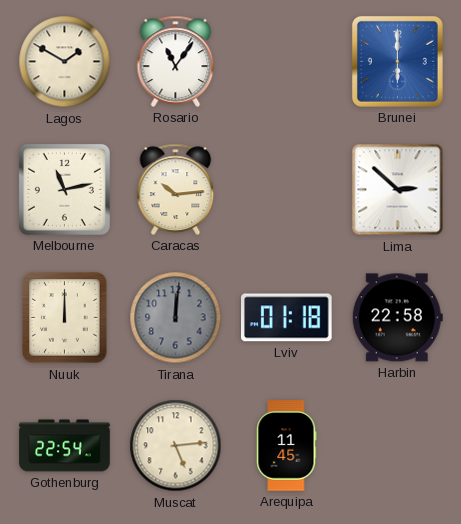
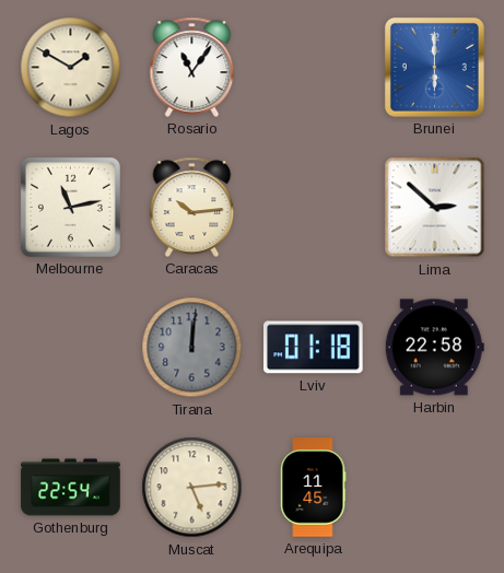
Nuuk: 12:00 -> none (65, 318)
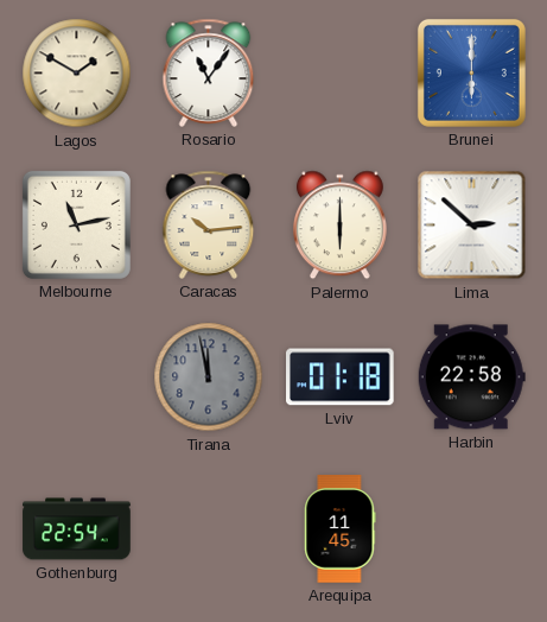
Palermo: none -> 6:00 (339, 226)
Tirana: 12:01 -> 11:58 (209, 377)
Muscat: 5:14 -> none (192, 488)
